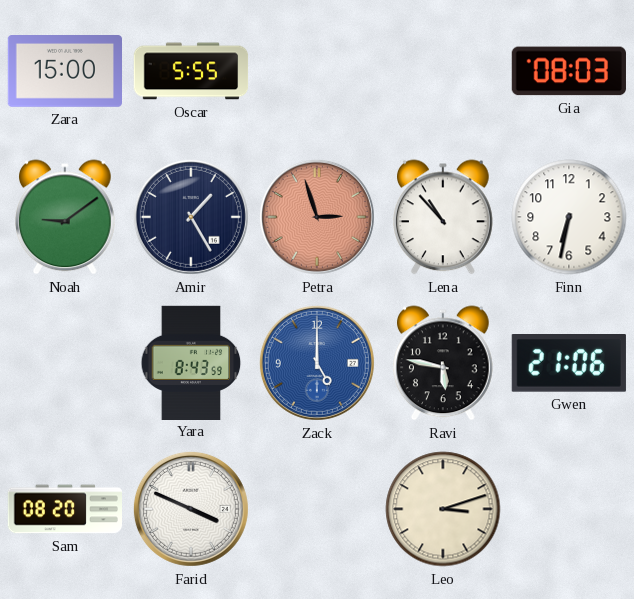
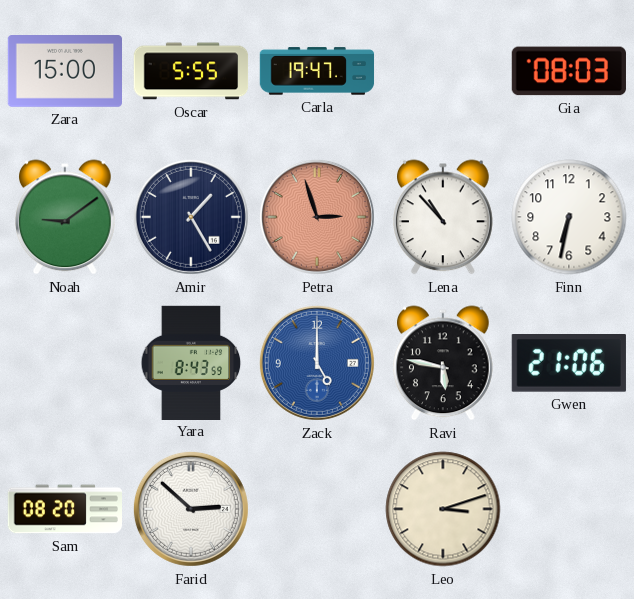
Carla: none -> 19:47 (317, 71)
Farid: 3:49 -> 2:52 (191, 509)
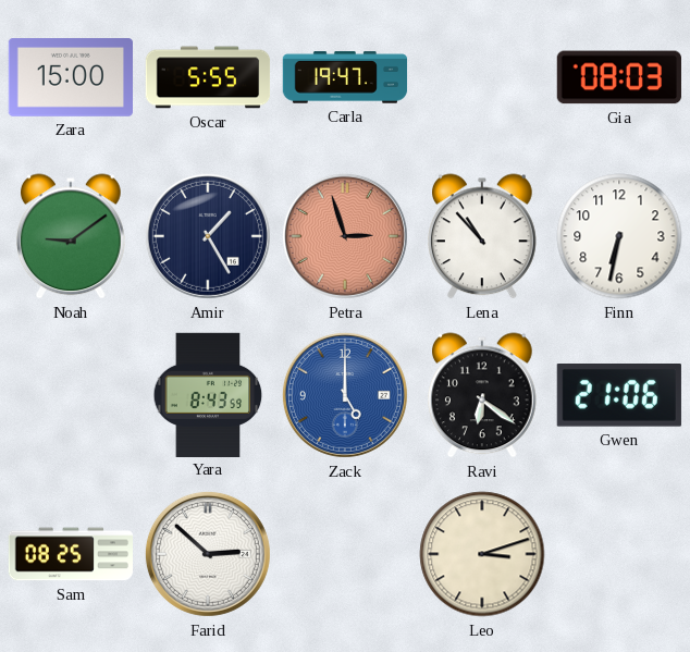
Ravi: 5:47 -> 6:21 (483, 395)
Sam: 08:20 -> 08:25 (70, 554)
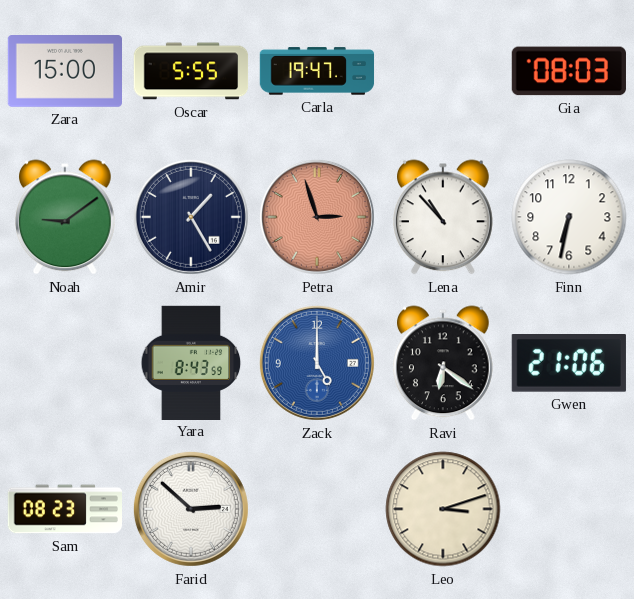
Sam: 08:25 -> 08:23 (64, 509)
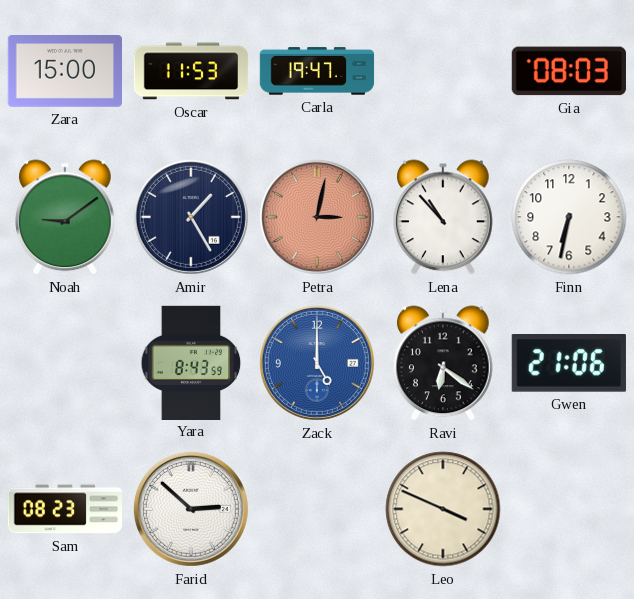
Oscar: 5:55 -> 11:53 (191, 71)
Petra: 2:57 -> 3:02 (317, 217)
Leo: 3:12 -> 3:49 (443, 509)
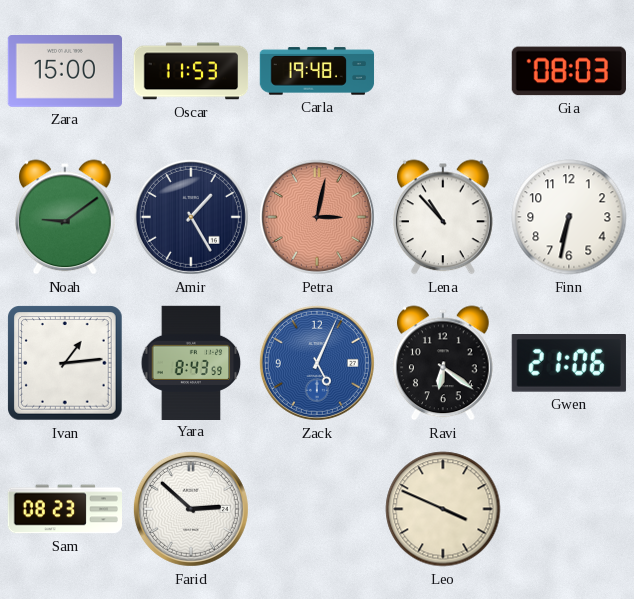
Carla: 19:47 -> 19:48 (317, 71)
Ivan: none -> 1:14 (65, 363)
Zack: 5:00 -> 5:04 (317, 363)
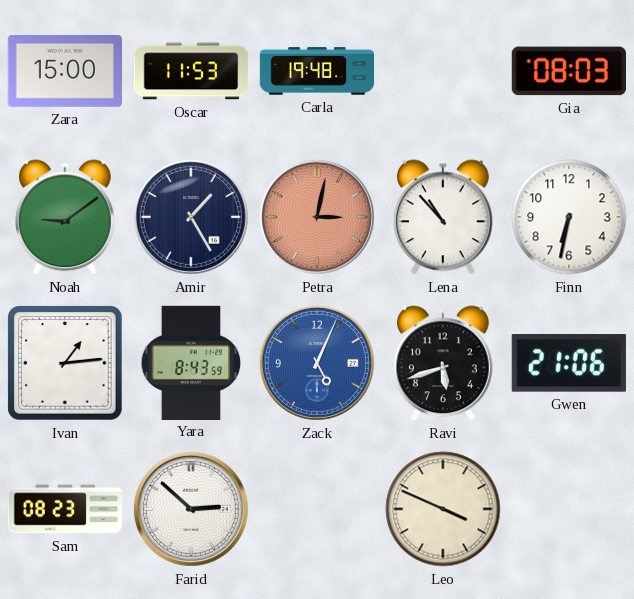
Ravi: 6:21 -> 5:42 (444, 363)
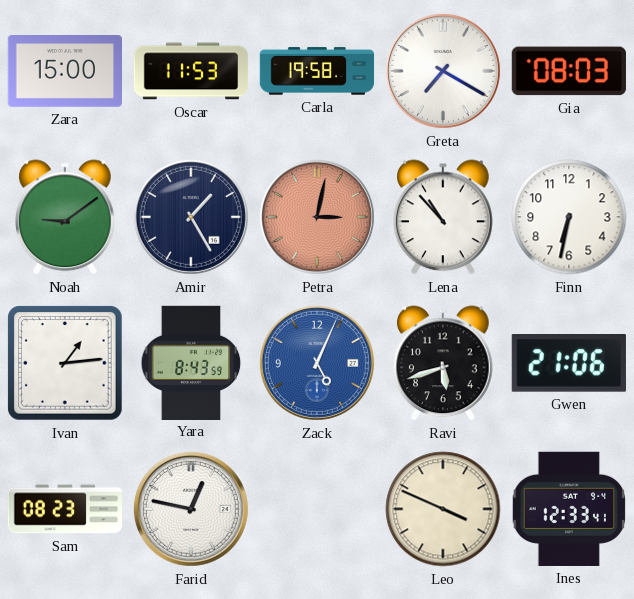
Carla: 19:48 -> 19:58 (317, 71)
Greta: none -> 7:20 (443, 71)
Farid: 2:52 -> 12:47 (191, 509)
Ines: none -> 12:33 (569, 509)
